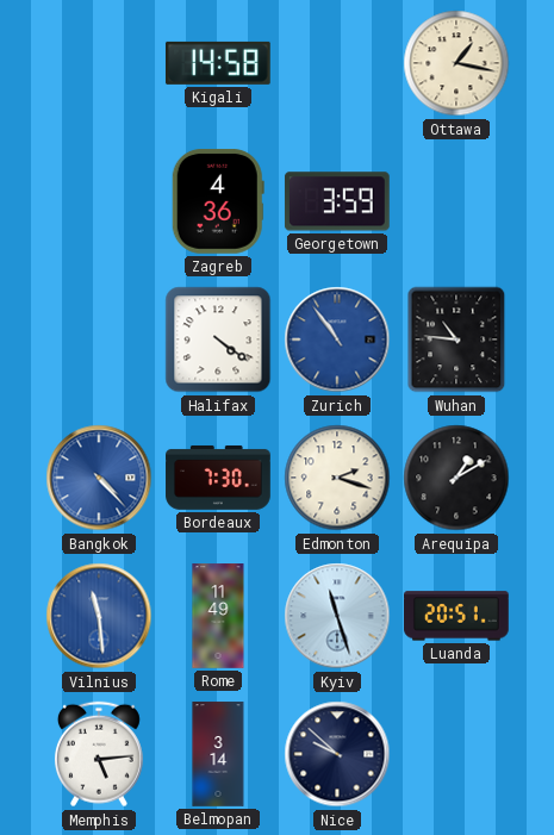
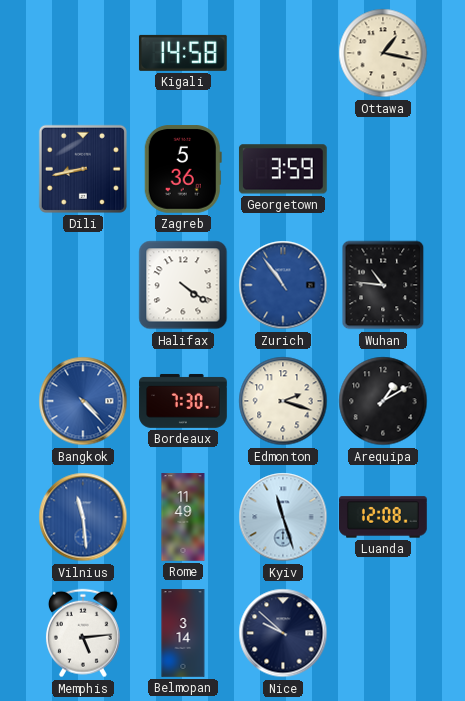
Dili: none -> 8:43 (83, 169)
Zagreb: 4:36 -> 5:36 (183, 170)
Luanda: 20:51 -> 12:08 (384, 517)
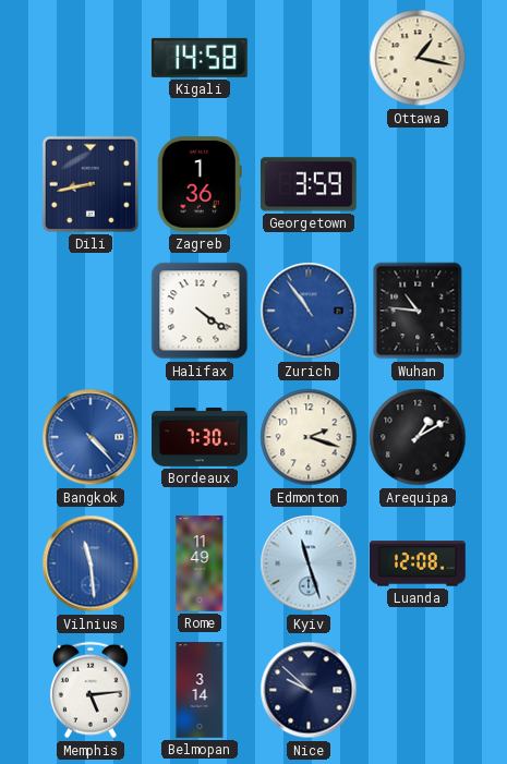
Zagreb: 5:36 -> 1:36 (200, 185)
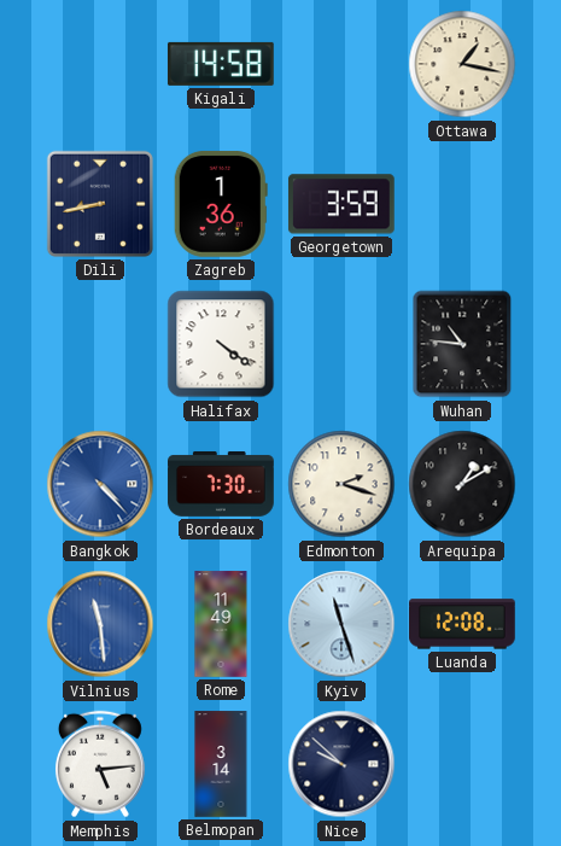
Zurich: 10:54 -> none (309, 311)
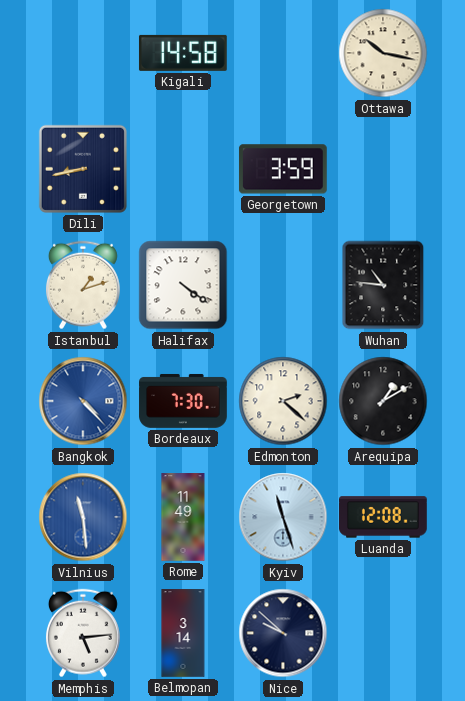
Ottawa: 1:17 -> 10:17 (383, 53)
Zagreb: 1:36 -> none (221, 205)
Istanbul: none -> 1:12 (83, 285)
Edmonton: 2:18 -> 2:22 (283, 401)
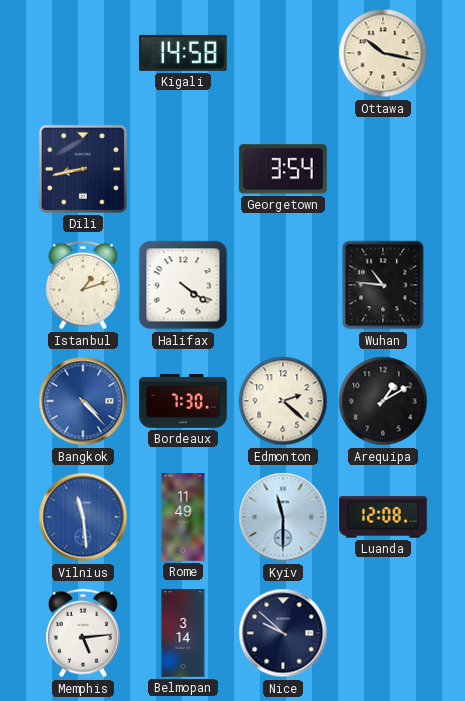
Georgetown: 3:59 -> 3:54 (283, 169)
Kyiv: 11:27 -> 11:30 (283, 517)
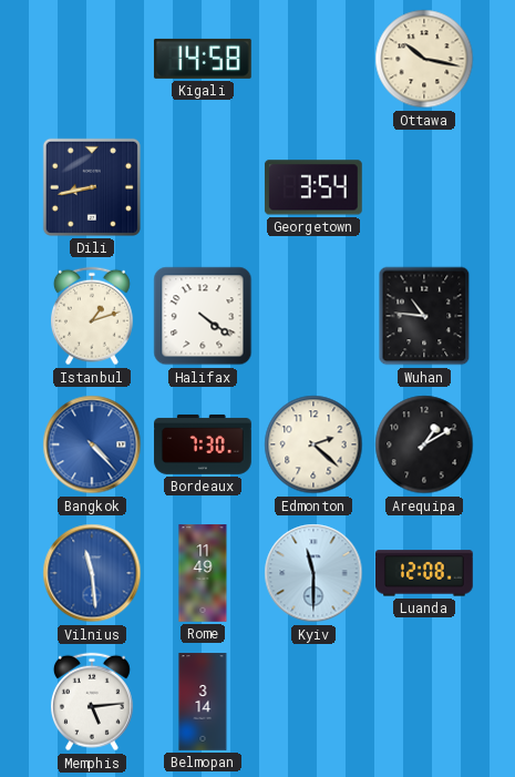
Nice: 9:52 -> none (283, 633)
